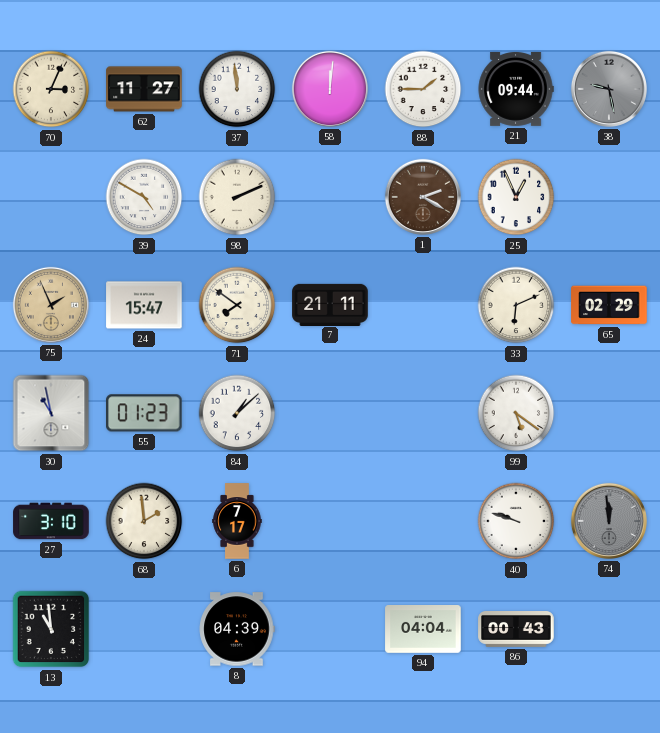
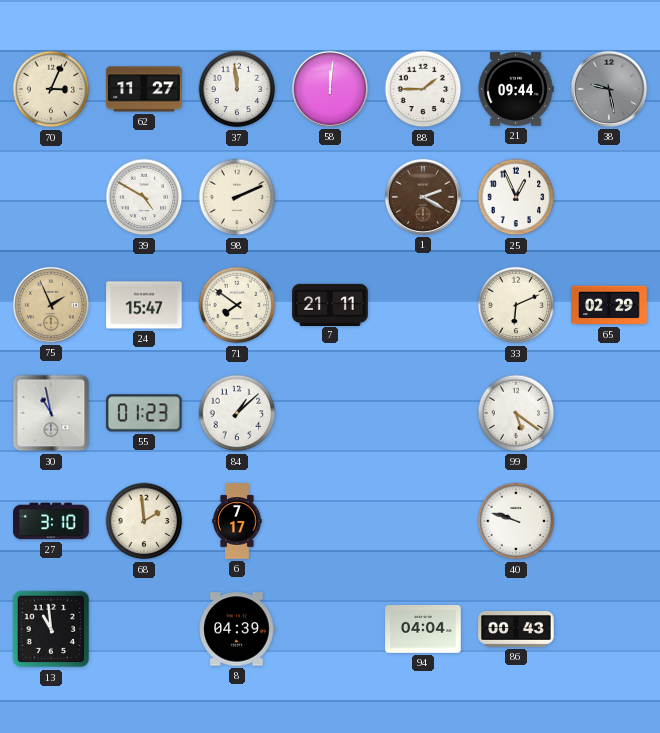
74: 11:59 -> none (609, 521)
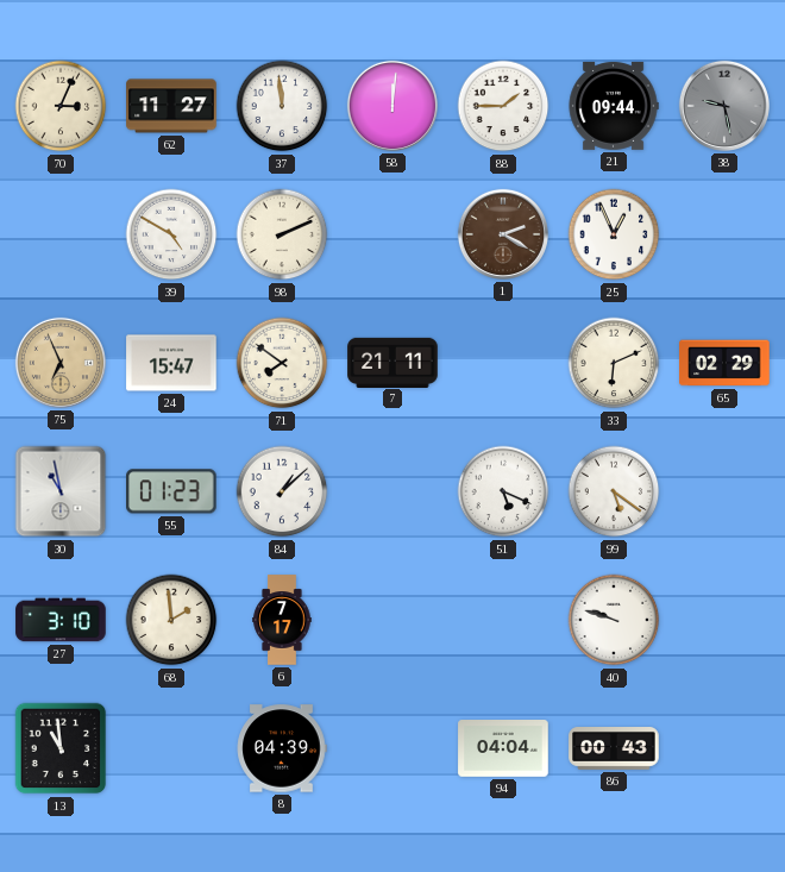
75: 1:56 -> 6:56 (61, 363)
51: none -> 5:19 (503, 491)
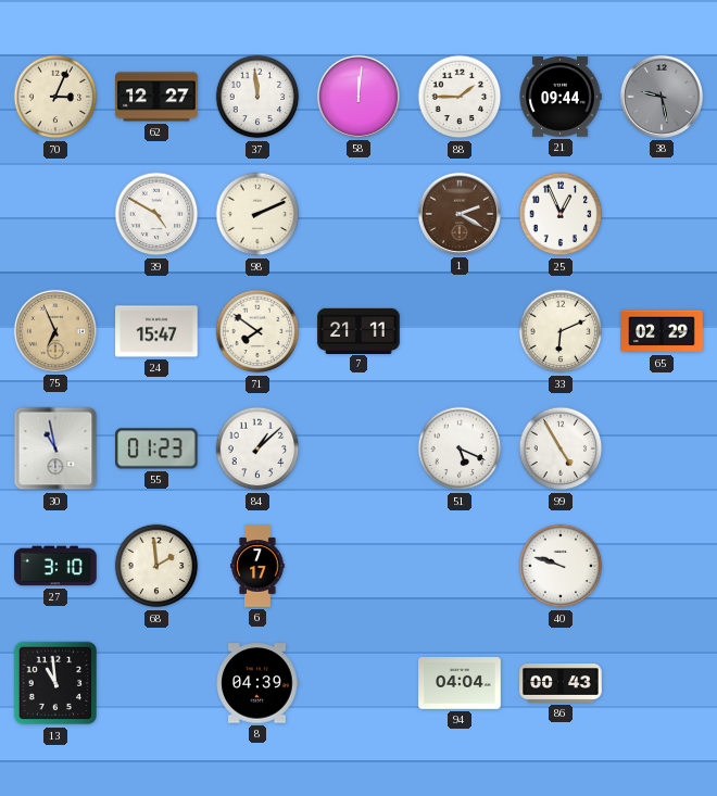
62: 11:27 -> 12:27 (156, 97)
99: 5:21 -> 4:55 (561, 448)
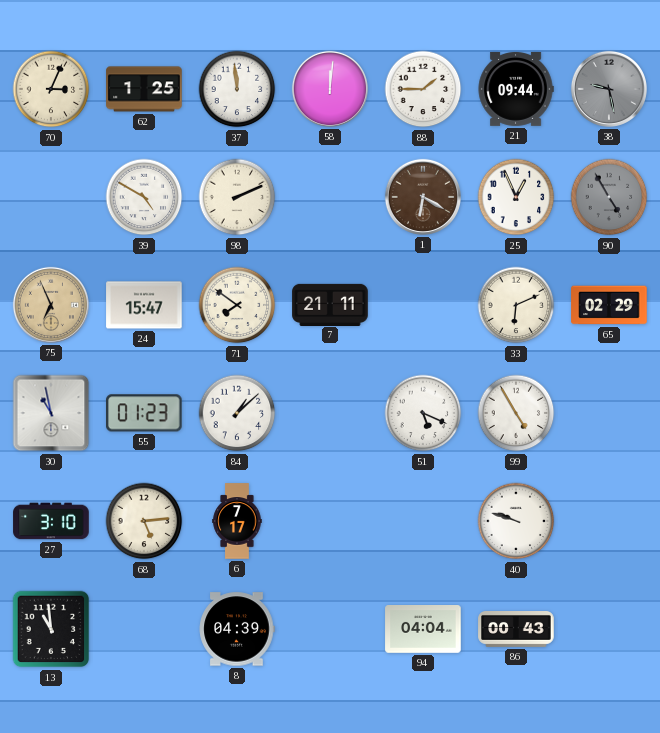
62: 12:27 -> 1:25 (144, 89)
1: 2:20 -> 6:20 (423, 197)
90: none -> 4:55 (609, 197)
68: 1:59 -> 5:14 (144, 521)
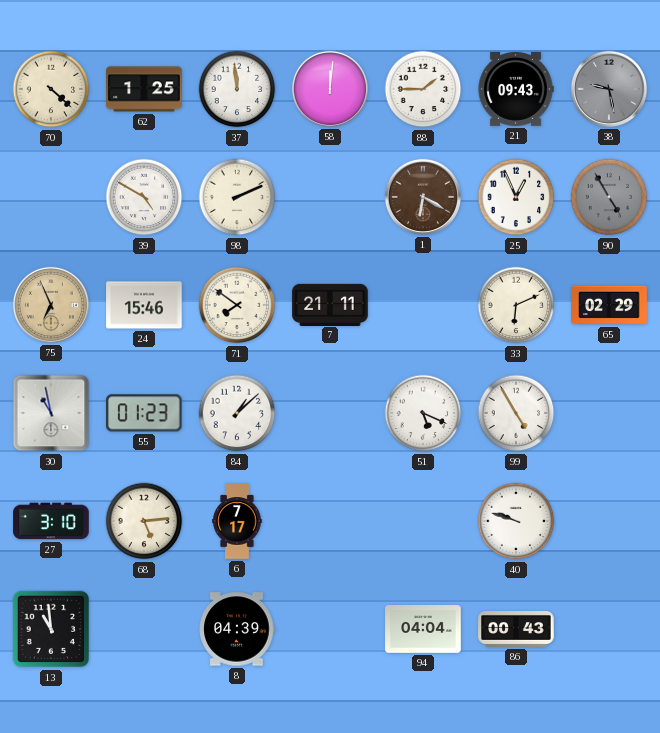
70: 3:04 -> 4:22 (51, 89)
21: 09:44 -> 09:43 (516, 89)
24: 15:47 -> 15:46 (144, 305)
